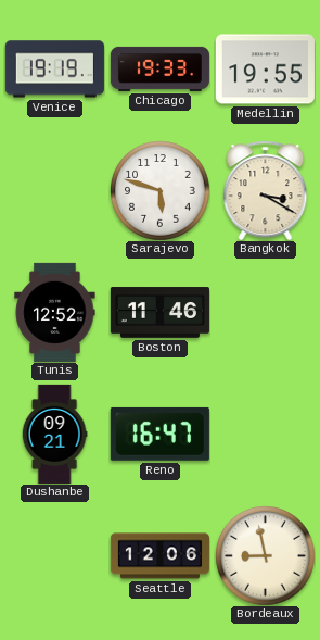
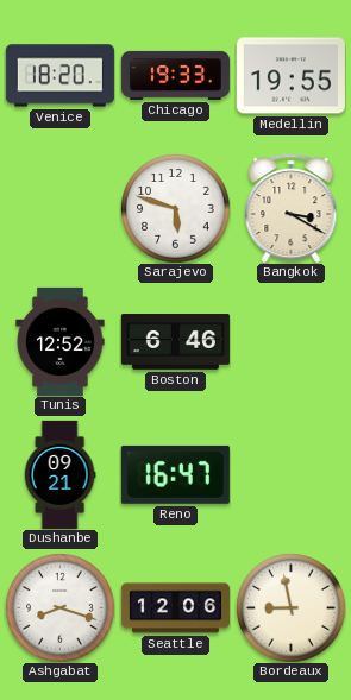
Venice: 19:19 -> 18:20 (59, 76)
Boston: 11:46 -> 6:46 (175, 342)
Ashgabat: none -> 8:18 (59, 607)
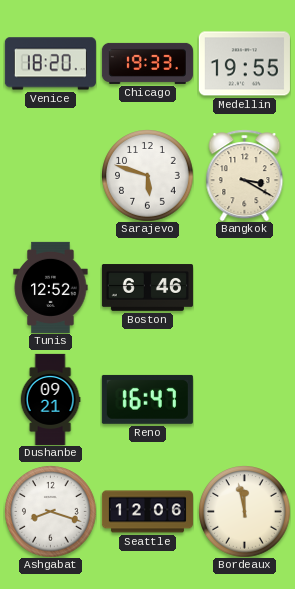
Bordeaux: 8:58 -> 11:58 (244, 511)
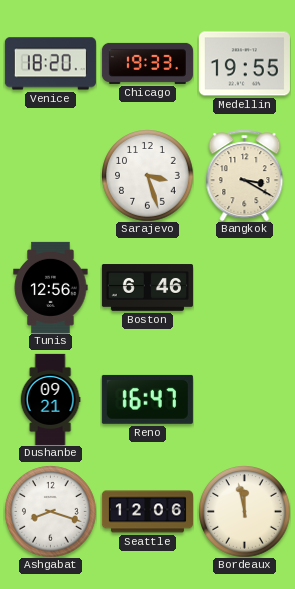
Sarajevo: 5:48 -> 3:27 (147, 175)
Tunis: 12:52 -> 12:56 (51, 287)
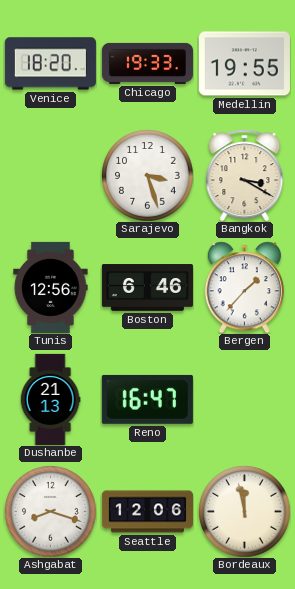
Bergen: none -> 1:37 (244, 287)
Dushanbe: 09:21 -> 21:13 (50, 399)
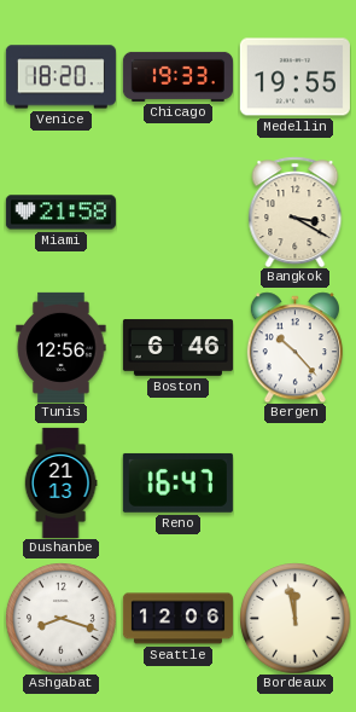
Miami: none -> 21:58 (60, 213)
Sarajevo: 3:27 -> none (147, 175)
Bergen: 1:37 -> 10:23 (294, 347)
